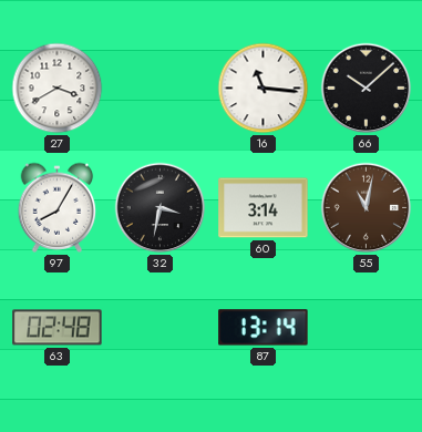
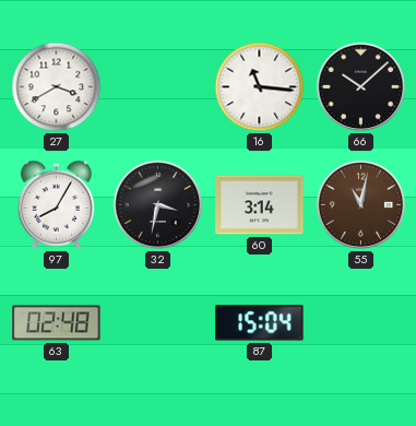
87: 13:14 -> 15:04 (260, 323)
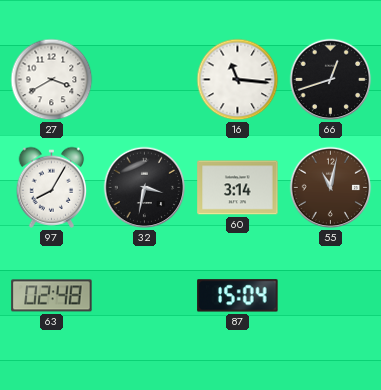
66: 10:08 -> 12:42 (331, 80)
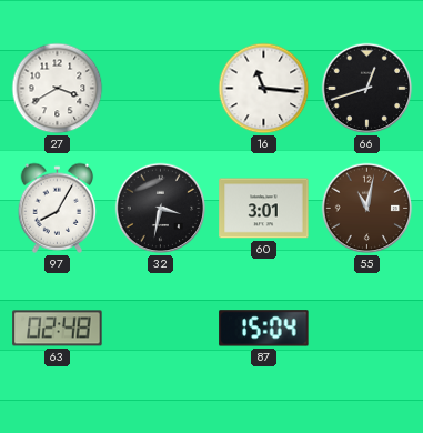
60: 3:14 -> 3:01 (264, 209)
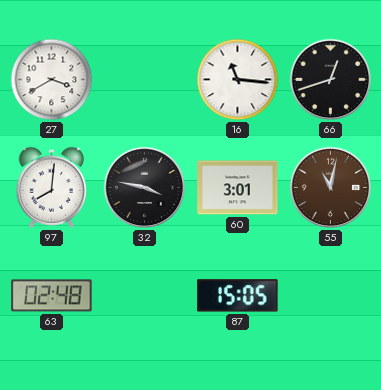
97: 8:05 -> 8:01 (52, 187)
32: 3:32 -> 3:47 (145, 188)
87: 15:04 -> 15:05 (238, 296)
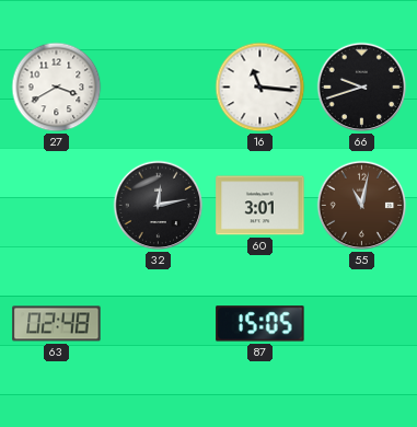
66: 12:42 -> 9:42 (362, 88)
97: 8:01 -> none (52, 187)
32: 3:47 -> 12:13 (159, 206)
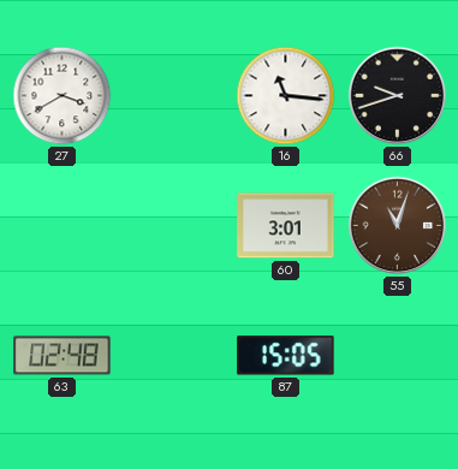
32: 12:13 -> none (159, 206)
55: 11:02 -> 11:03 (398, 226)
